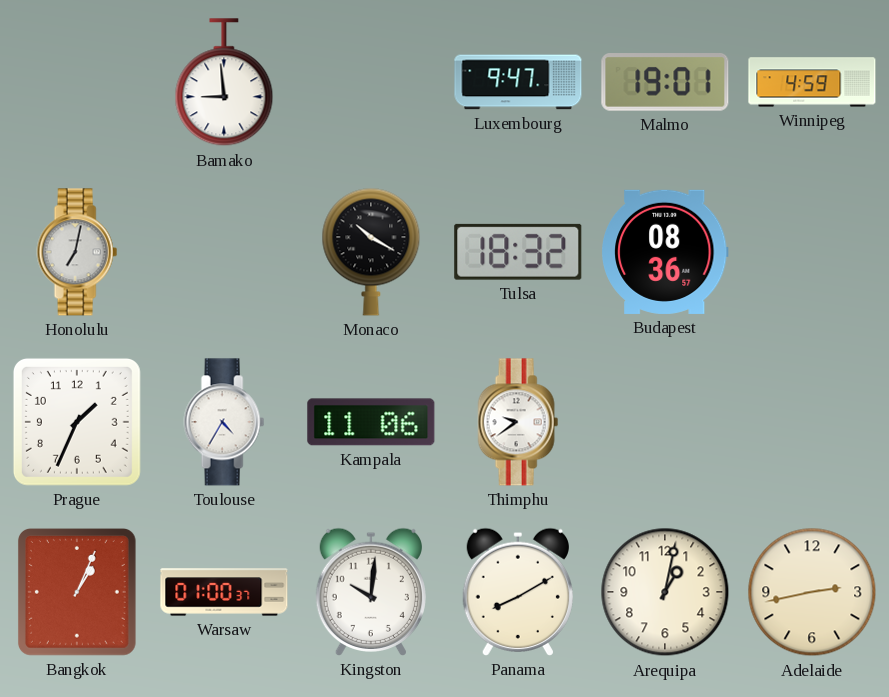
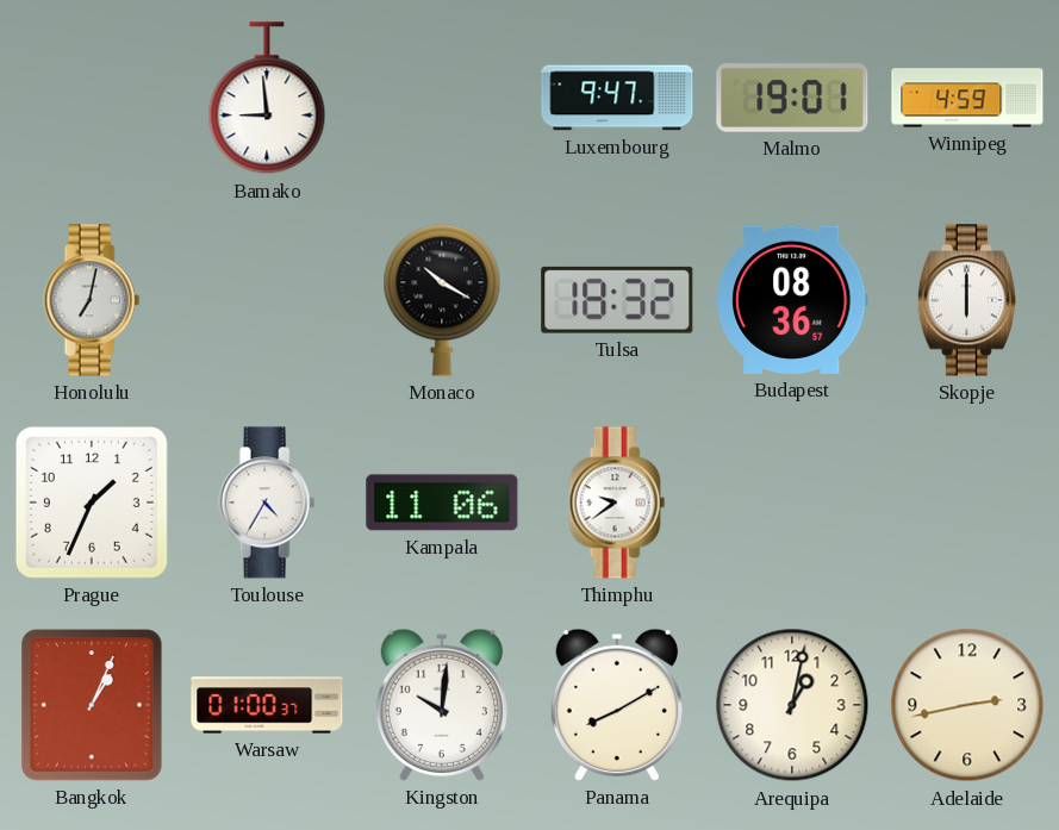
Skopje: none -> 6:00 (967, 300)
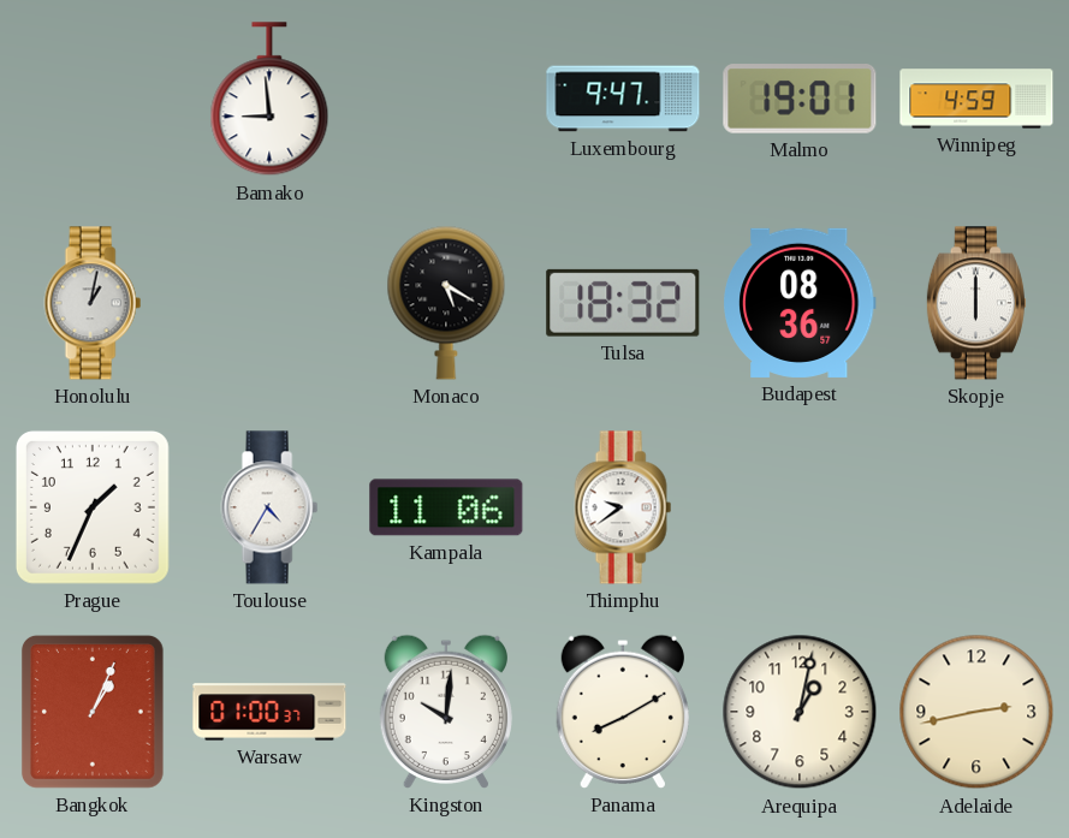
Honolulu: 7:02 -> 1:02 (93, 303)
Monaco: 10:20 -> 5:20 (446, 303)
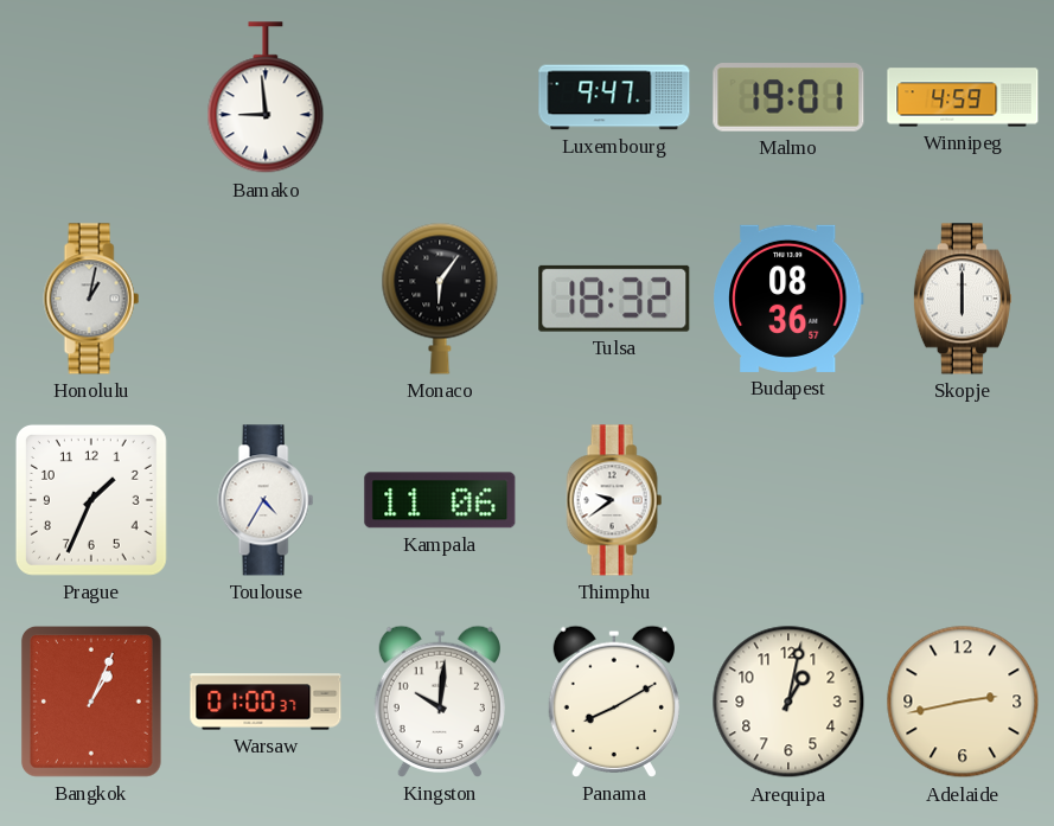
Monaco: 5:20 -> 6:06 (440, 299)
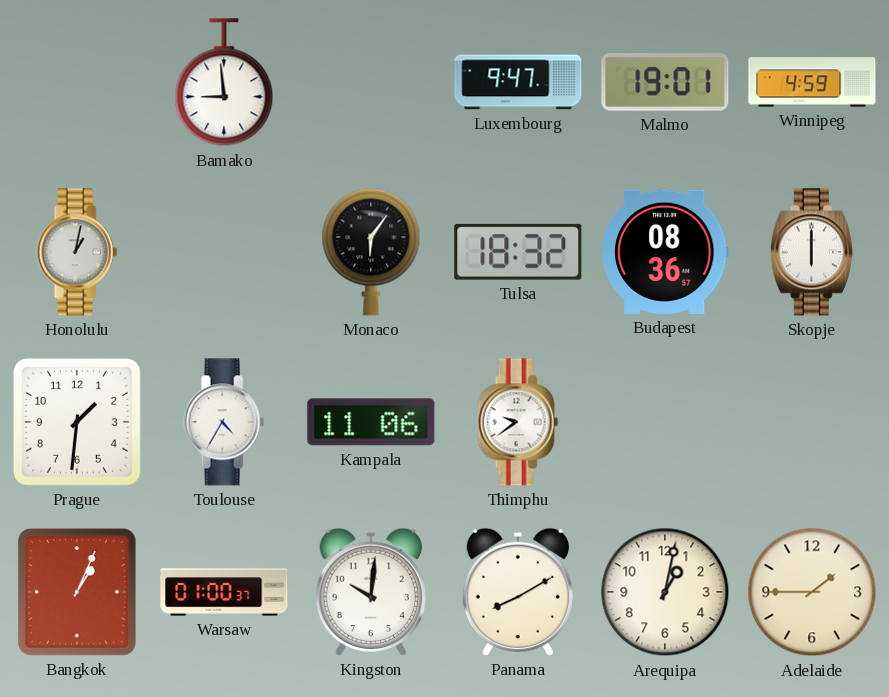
Prague: 1:34 -> 1:31 (77, 422)
Adelaide: 2:43 -> 1:45 (812, 592)
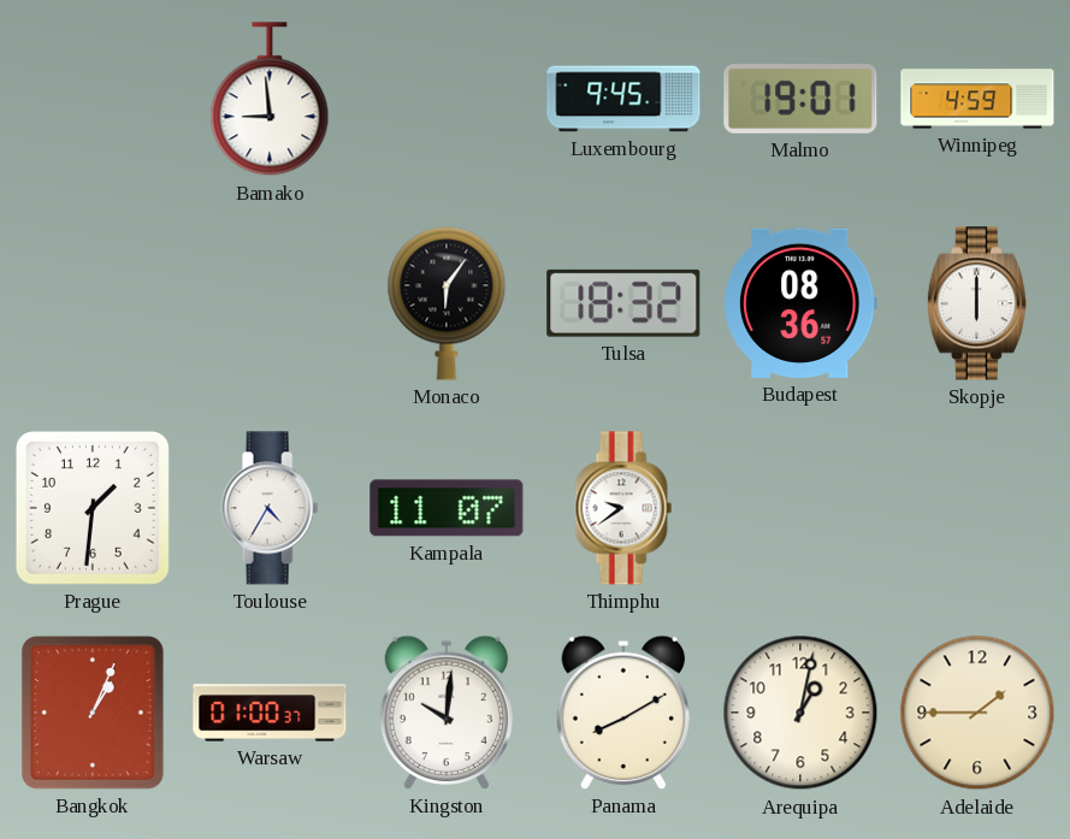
Luxembourg: 9:47 -> 9:45 (623, 99)
Honolulu: 1:02 -> none (77, 252)
Kampala: 11:06 -> 11:07 (447, 508)
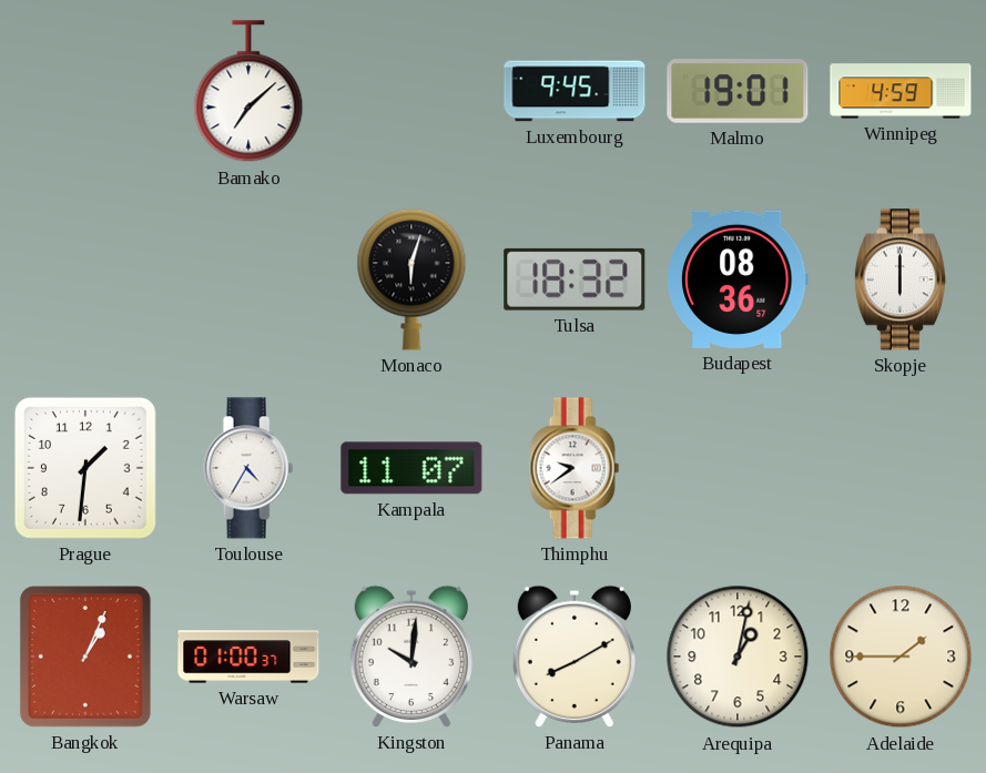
Bamako: 8:59 -> 7:08 (248, 92)
Monaco: 6:06 -> 6:03 (411, 279)
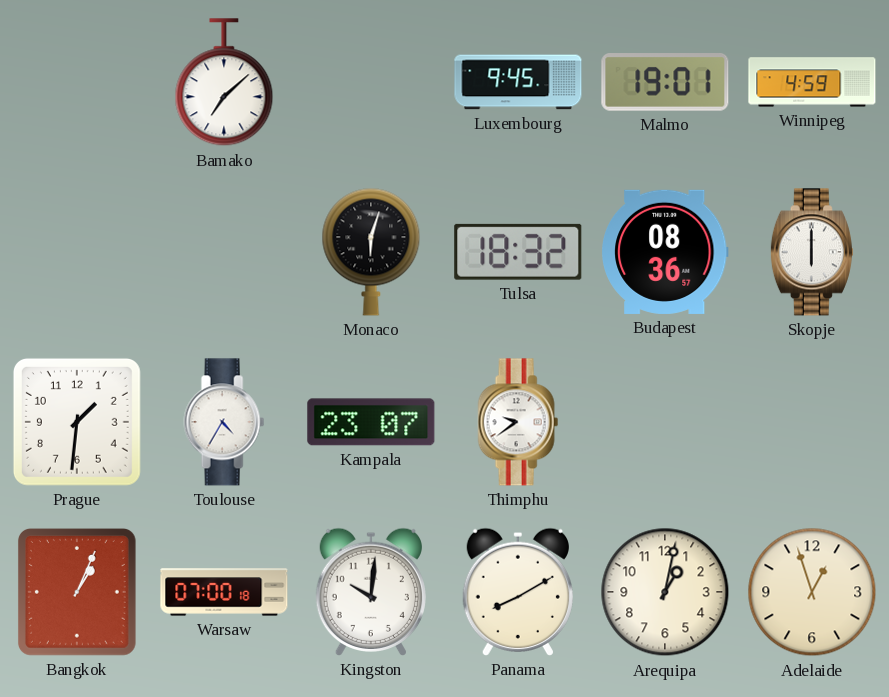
Kampala: 11:07 -> 23:07 (371, 422)
Warsaw: 01:00 -> 07:00 (224, 592)
Adelaide: 1:45 -> 12:57 (812, 592)
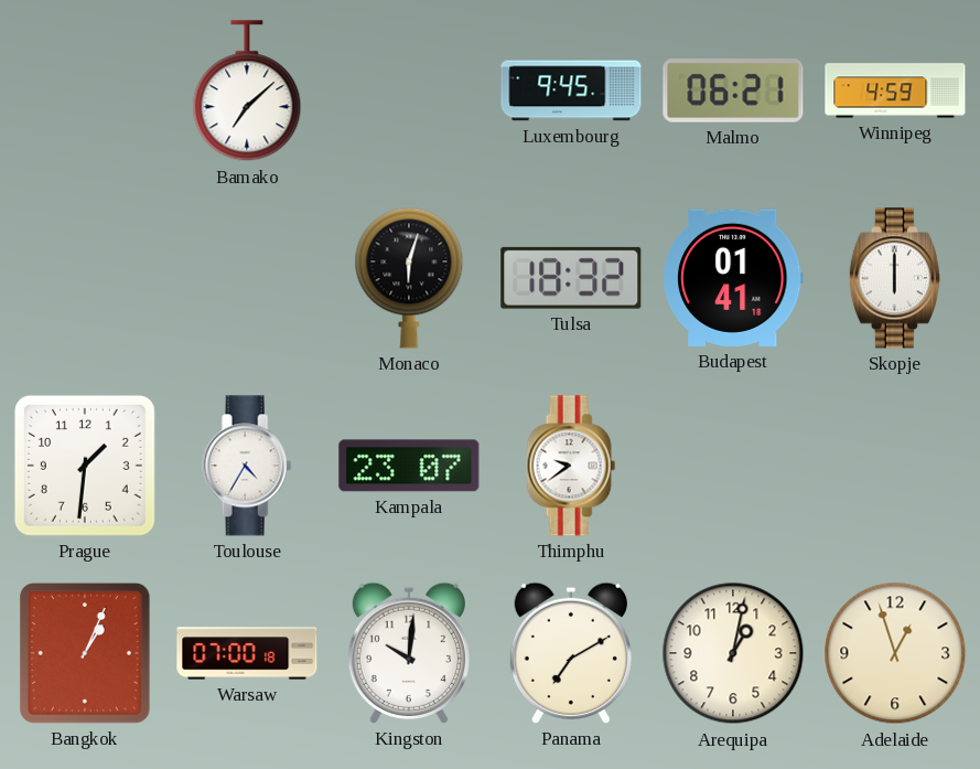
Malmo: 19:01 -> 06:21 (733, 92)
Budapest: 08:36 -> 01:41 (734, 278)
Panama: 8:10 -> 7:10 (571, 653)
